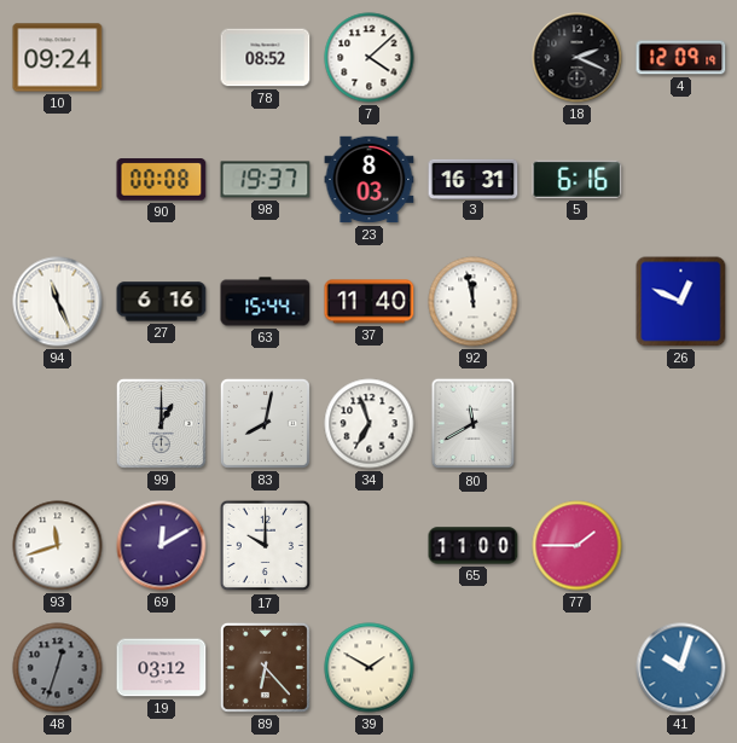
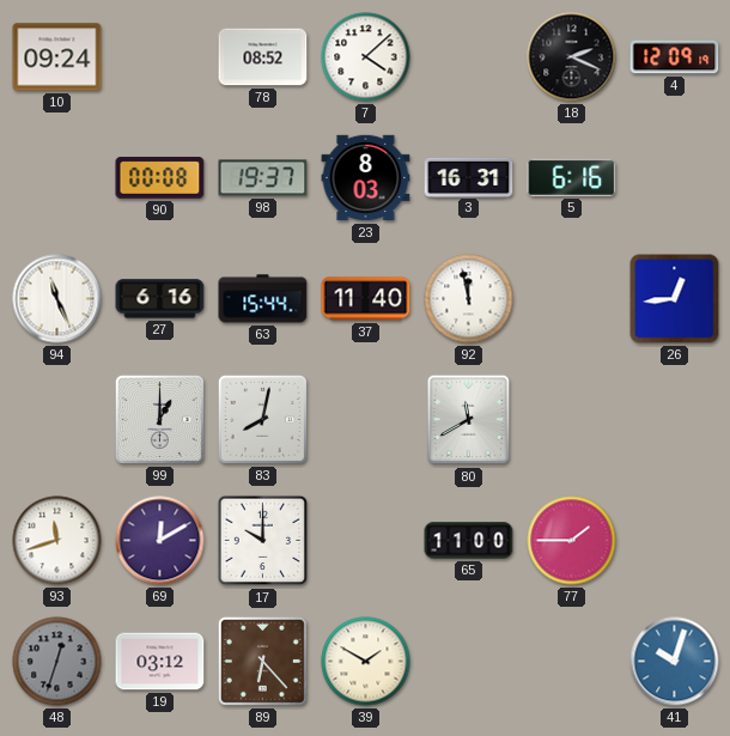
26: 12:49 -> 12:44 (675, 299)
34: 6:57 -> none (370, 424)
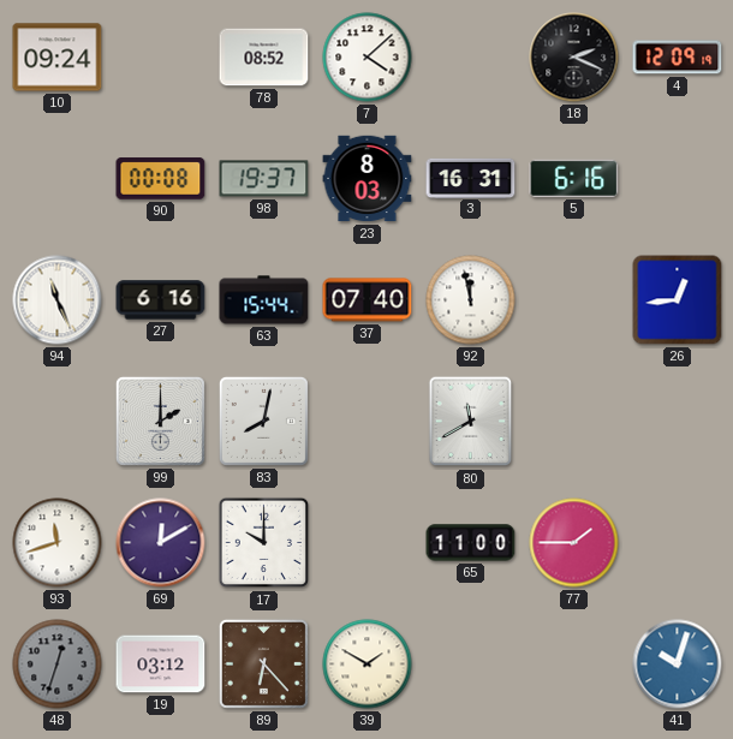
37: 11:40 -> 07:40 (368, 300)
99: 1:00 -> 2:00 (160, 421)
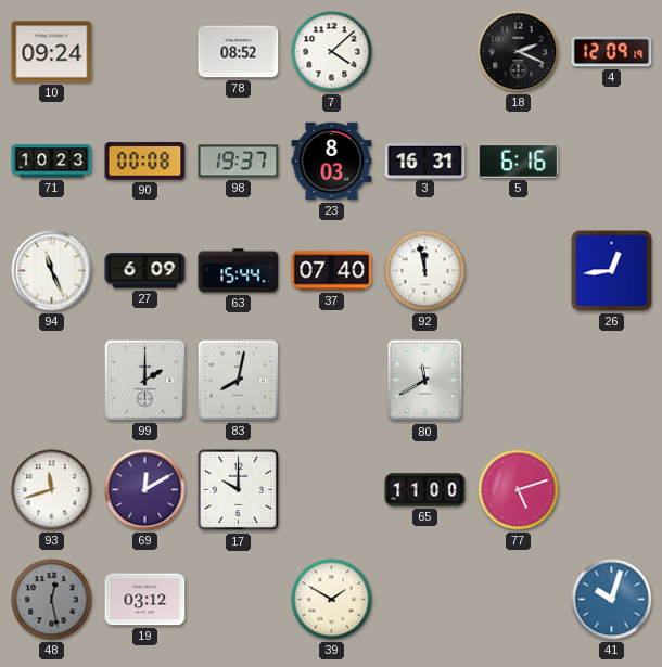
71: none -> 10:23 (52, 162)
27: 6:16 -> 6:09 (145, 271)
77: 1:45 -> 5:12 (519, 490)
48: 12:33 -> 12:28 (52, 600)
89: 6:23 -> none (263, 663)
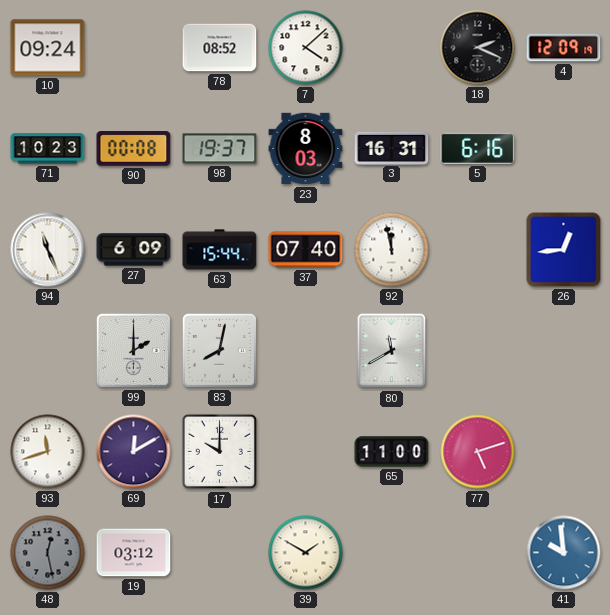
41: 10:03 -> 9:59 (564, 553)
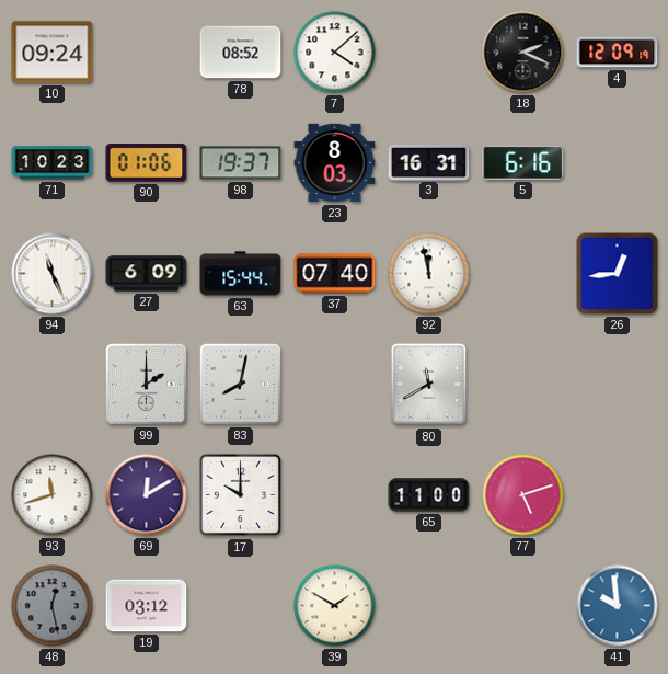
90: 00:08 -> 01:06 (147, 163)
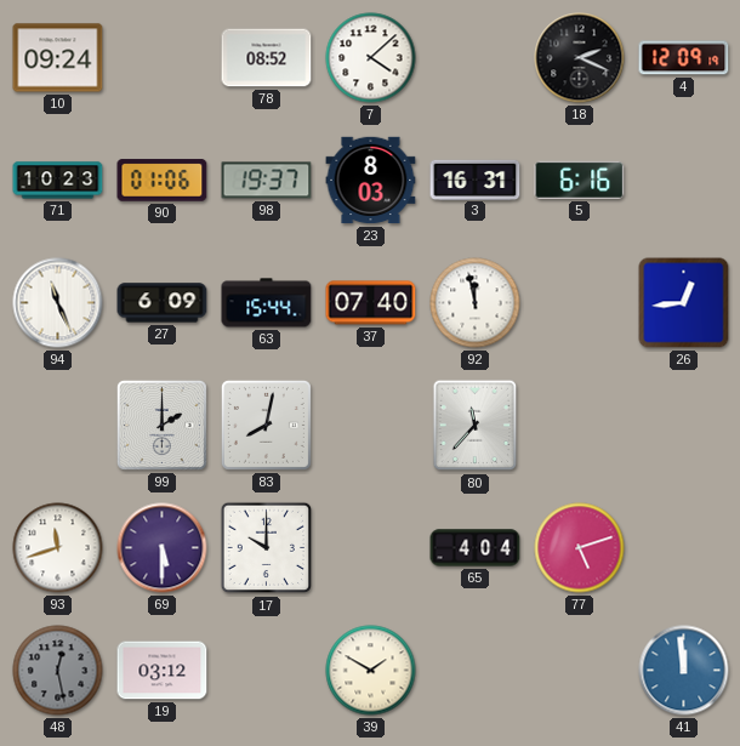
80: 11:40 -> 11:37 (476, 426)
69: 12:10 -> 5:30 (163, 548)
65: 11:00 -> 4:04 (476, 548)
41: 9:59 -> 11:59 (684, 671)
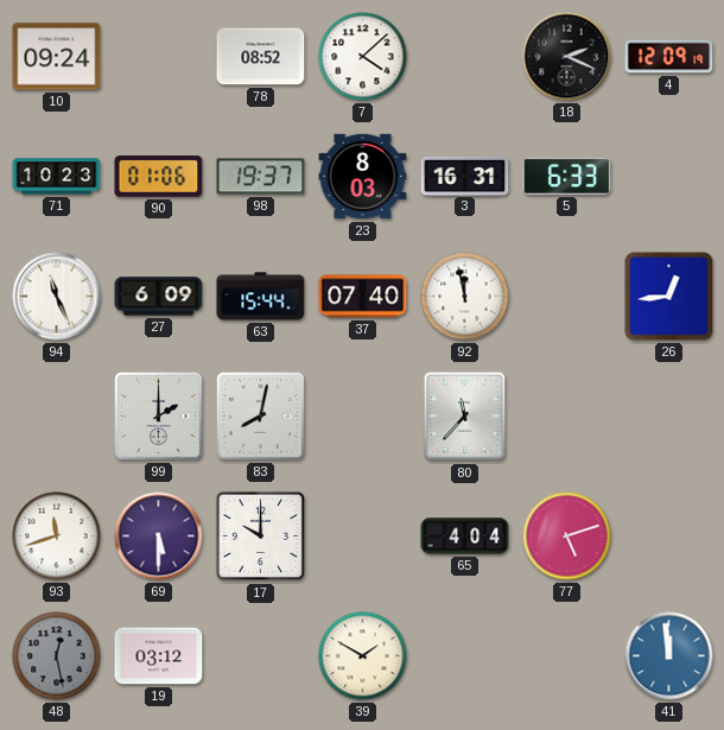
5: 6:16 -> 6:33 (567, 176)
